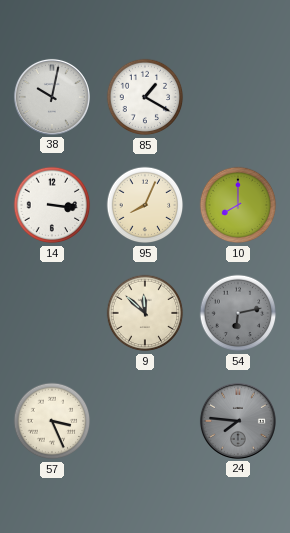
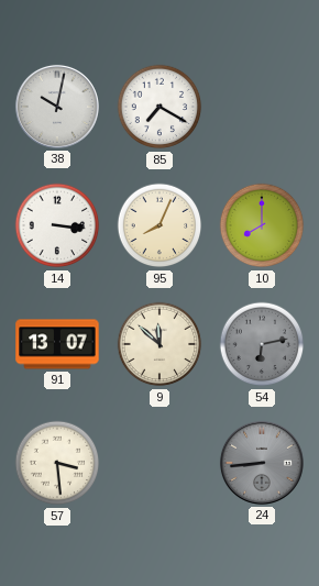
85: 1:20 -> 7:20 (159, 107)
91: none -> 13:07 (57, 344)
57: 3:26 -> 3:29 (57, 463)
24: 7:46 -> 8:44 (262, 463)
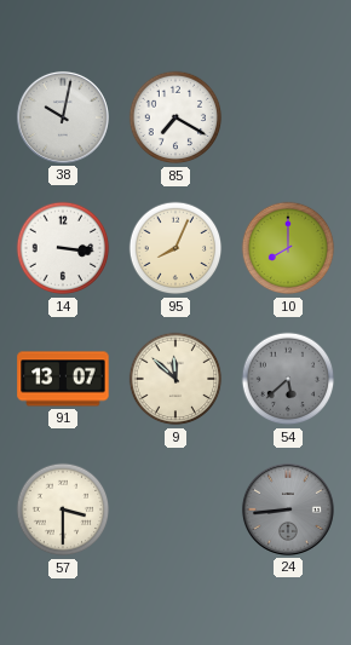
54: 6:13 -> 5:38 (288, 379)
57: 3:29 -> 3:30 (63, 509)
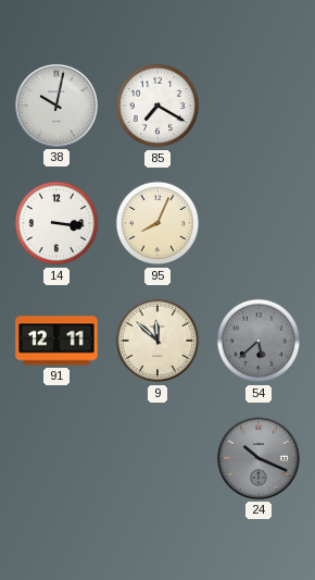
10: 8:00 -> none (288, 248)
91: 13:07 -> 12:11 (56, 341)
57: 3:30 -> none (63, 509)
24: 8:44 -> 10:19 (259, 458)
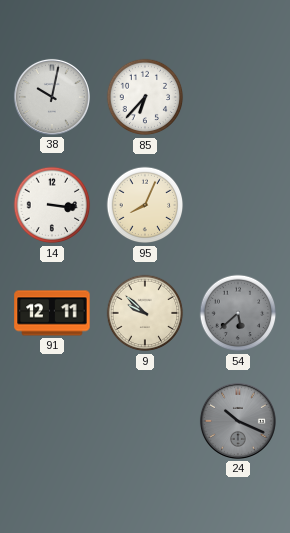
85: 7:20 -> 6:37 (145, 97)
9: 11:52 -> 9:52 (145, 313)
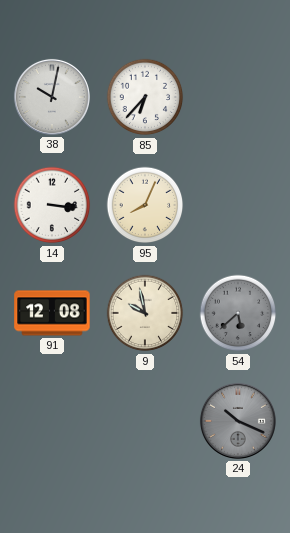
91: 12:11 -> 12:08 (52, 313)
9: 9:52 -> 9:58 (145, 313)
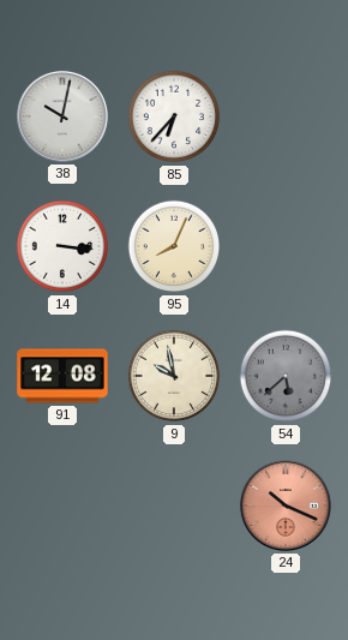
24 dial: grey -> salmon (286, 506)
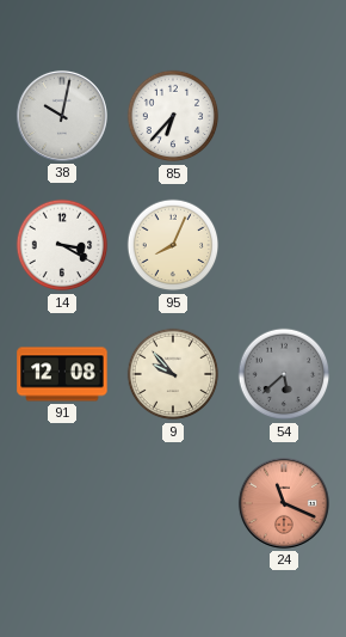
14: 3:16 -> 3:20 (62, 245)
9: 9:58 -> 9:53 (173, 374)
24: 10:19 -> 11:19 (284, 503)
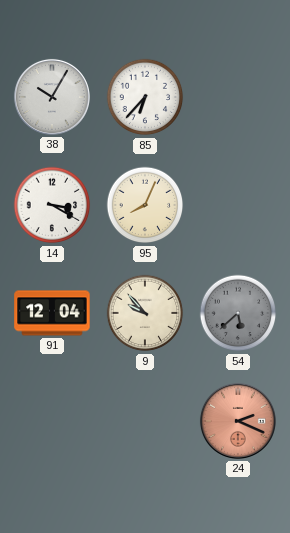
38: 10:02 -> 10:05 (52, 97)
91: 12:08 -> 12:04 (52, 313)
24: 11:19 -> 2:19 (238, 421)
